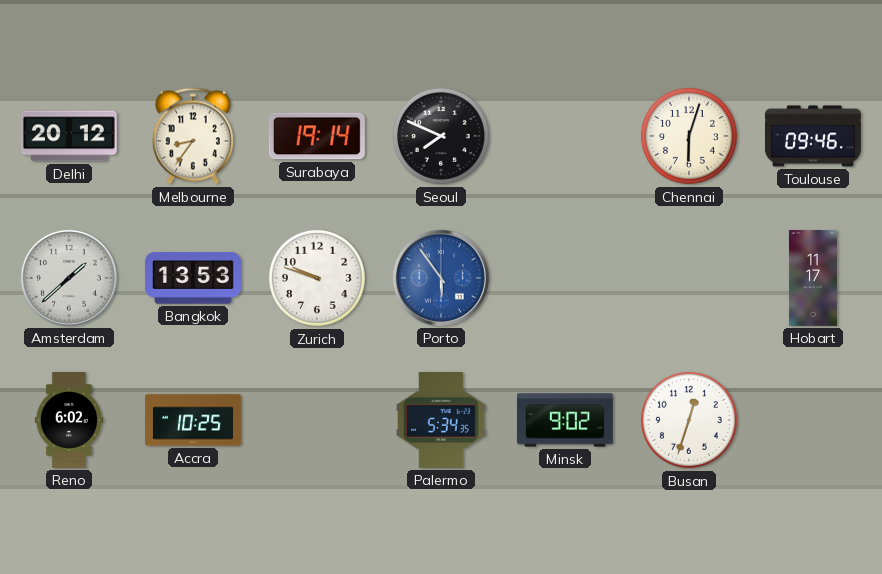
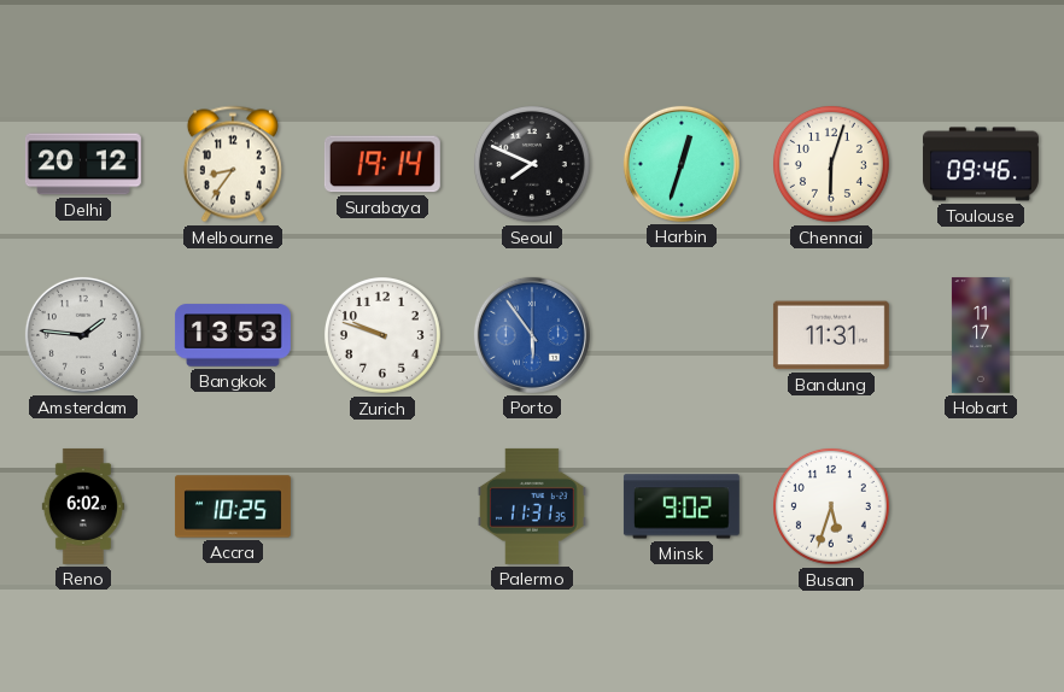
Harbin: none -> 12:33 (682, 164)
Amsterdam: 1:38 -> 1:46 (83, 335)
Bandung: none -> 11:31 (831, 335)
Palermo: 5:34 -> 11:31 (532, 506)
Busan: 12:33 -> 5:33 (831, 506)
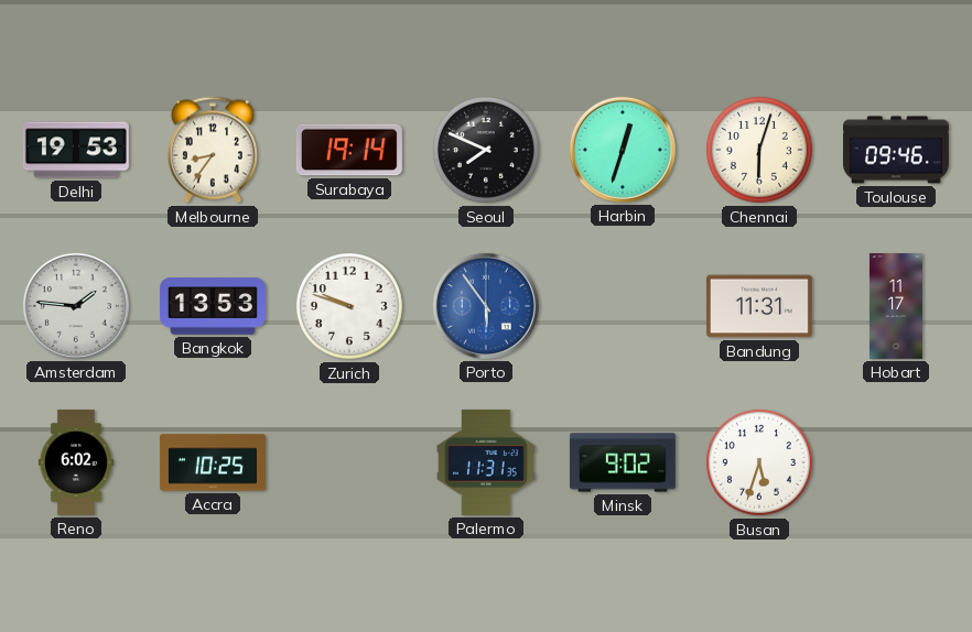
Delhi: 20:12 -> 19:53 (76, 150)
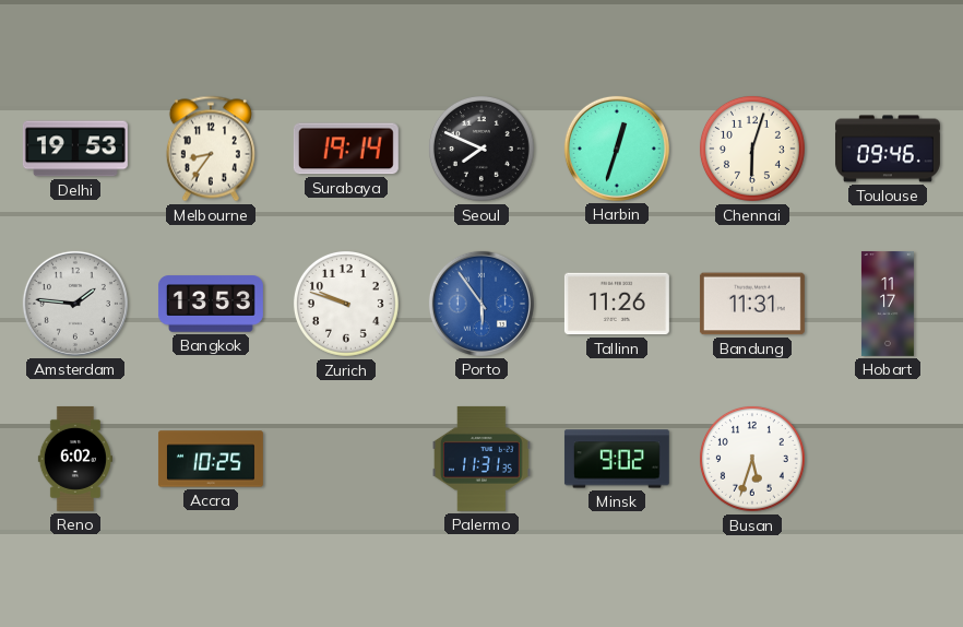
Tallinn: none -> 11:26 (617, 304)
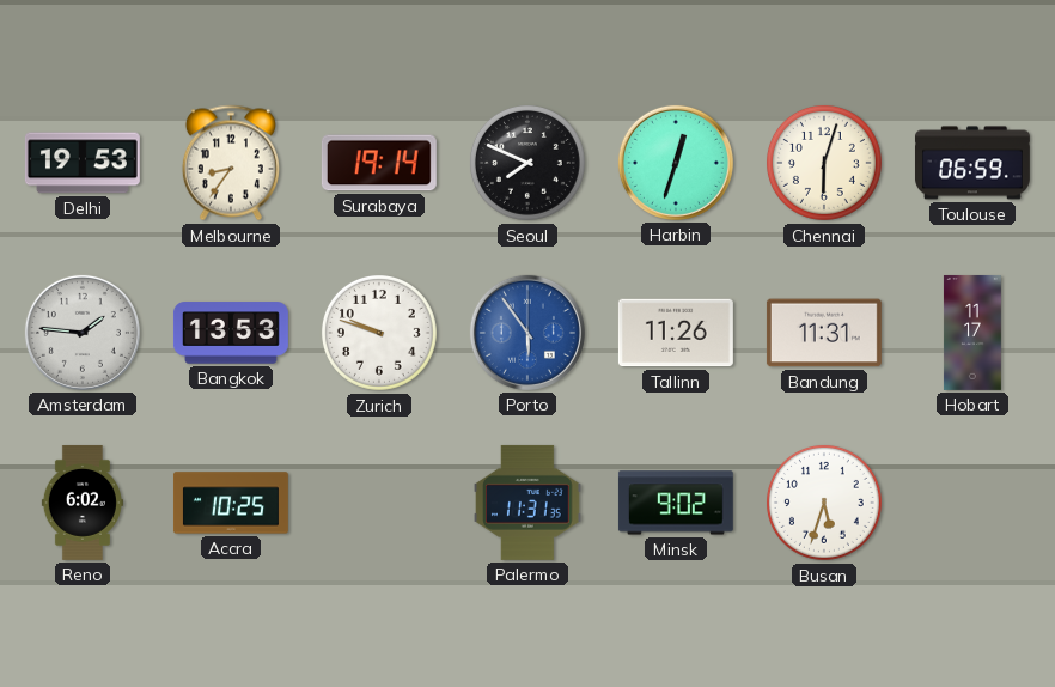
Toulouse: 09:46 -> 06:59 (972, 163)
